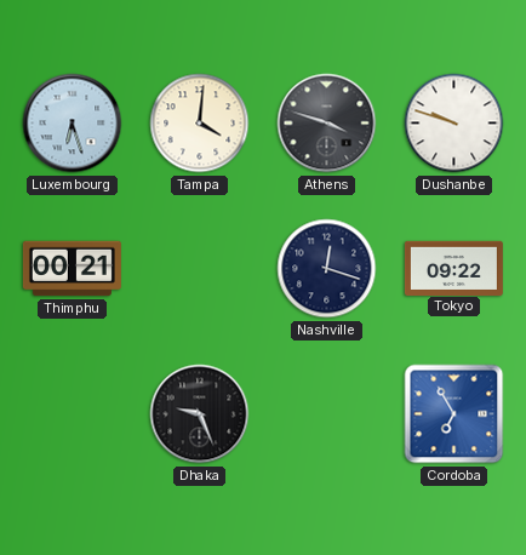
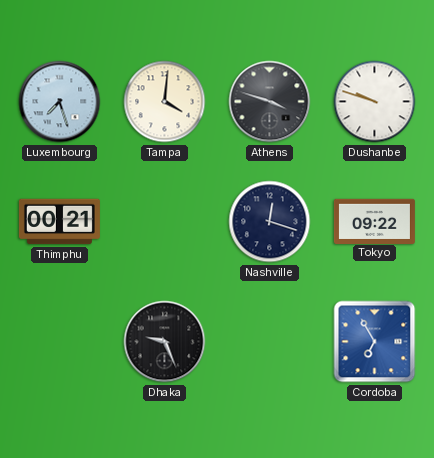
Luxembourg: 6:27 -> 7:27 (60, 102)
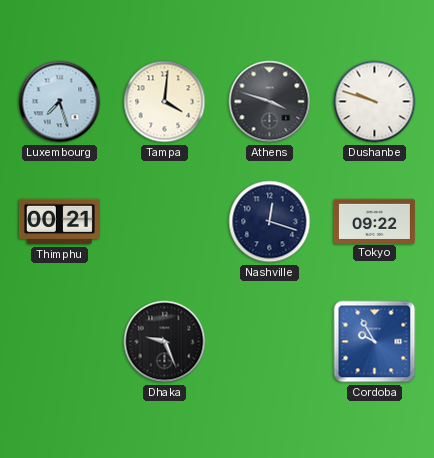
Cordoba: 6:55 -> 9:55 (375, 342)
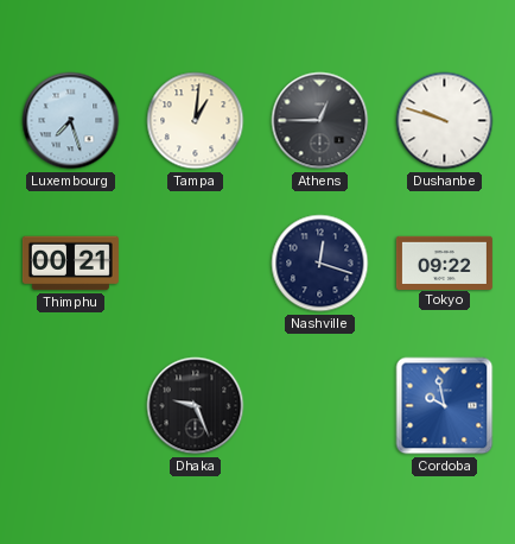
Tampa: 4:01 -> 1:01 (196, 121)
Athens: 3:48 -> 12:45 (320, 121)
Cordoba: 9:55 -> 9:58 (445, 406)
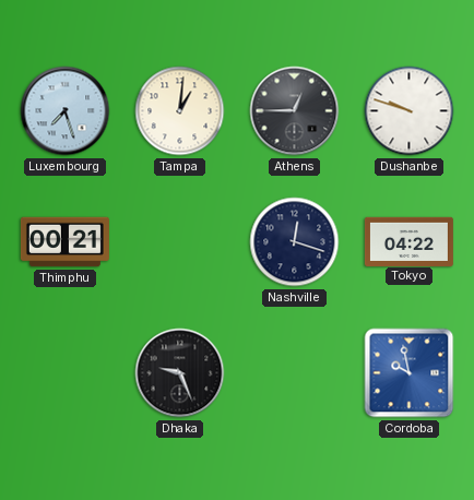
Tokyo: 09:22 -> 04:22 (408, 241)
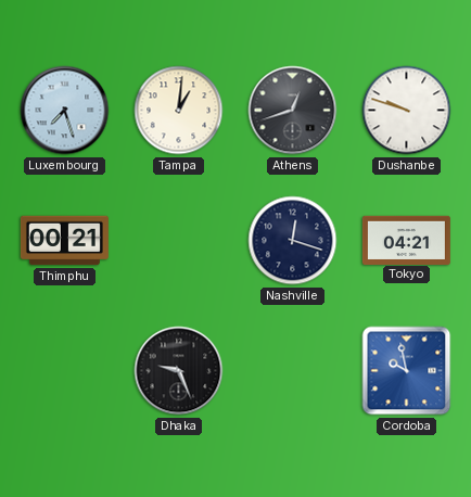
Athens: 12:45 -> 12:42 (293, 111)
Tokyo: 04:22 -> 04:21 (406, 240)
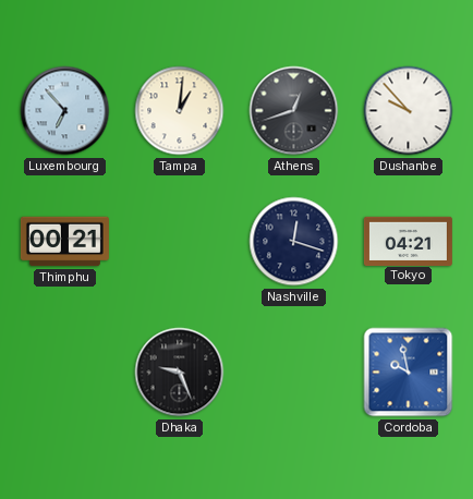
Luxembourg: 7:27 -> 6:53 (65, 111)
Dushanbe: 9:48 -> 9:53 (409, 111)
